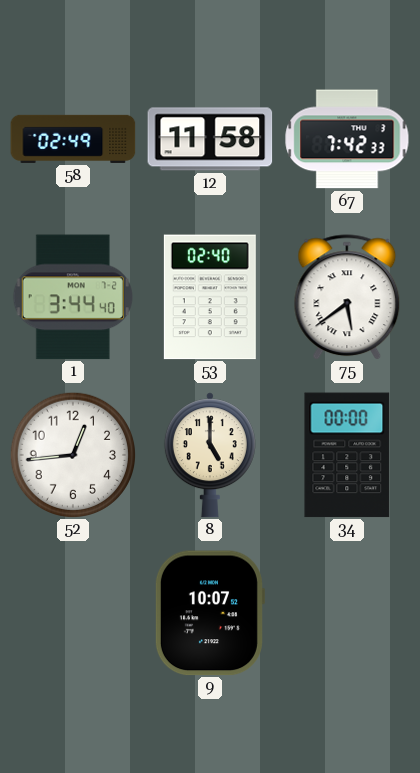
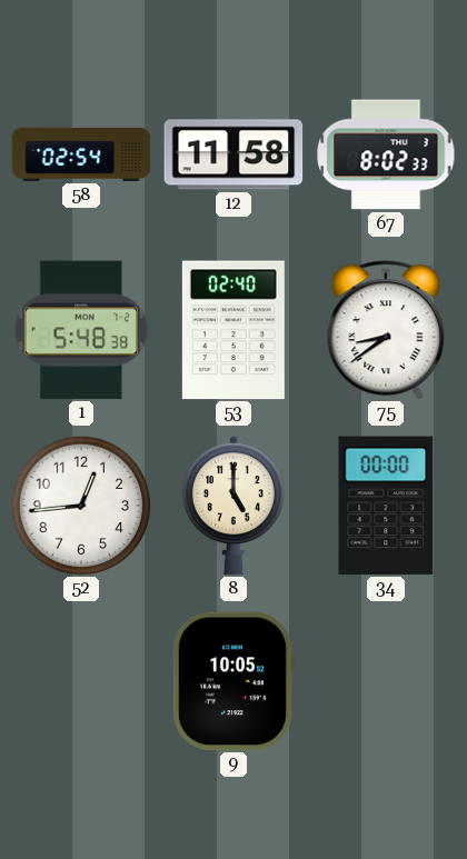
58: 02:49 -> 02:54 (81, 154)
67: 7:42 -> 8:02 (386, 154)
1: 3:44 -> 5:48 (81, 330)
75: 5:39 -> 8:39 (386, 330)
9: 10:07 -> 10:05 (232, 681)
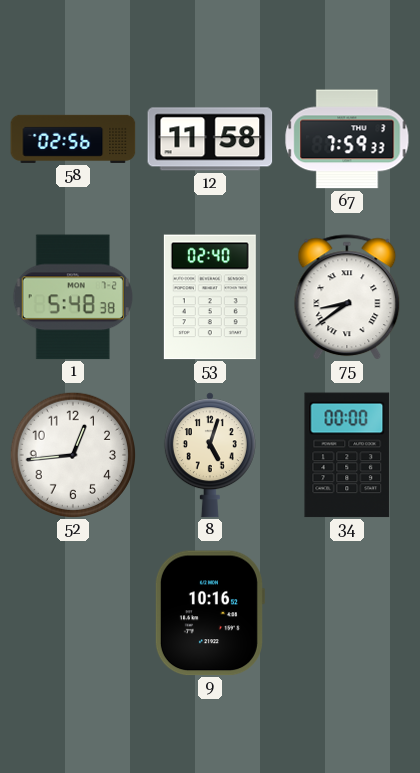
58: 02:54 -> 02:56 (73, 139)
67: 8:02 -> 7:59 (347, 139)
8: 5:00 -> 5:03 (210, 455)
9: 10:05 -> 10:16 (209, 613)
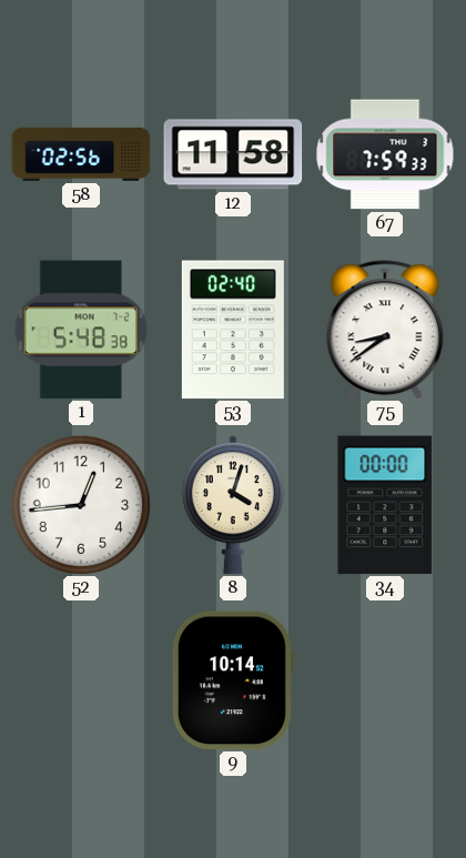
8: 5:03 -> 4:03 (233, 505)
9: 10:16 -> 10:14 (232, 680)
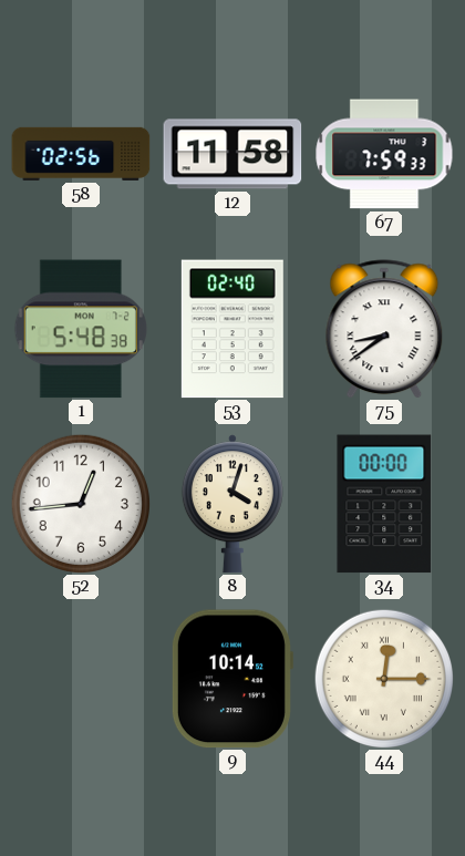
44: none -> 12:15 (383, 678)
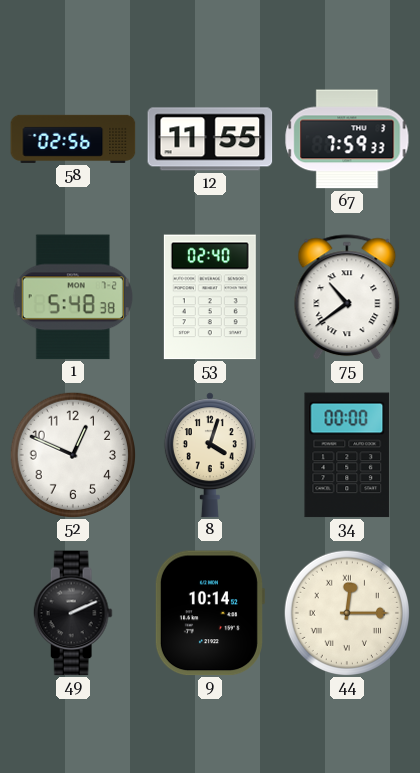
12: 11:58 -> 11:55 (210, 139)
75: 8:39 -> 10:39 (347, 297)
52: 12:44 -> 12:49 (72, 454)
49: none -> 2:11 (73, 613)
